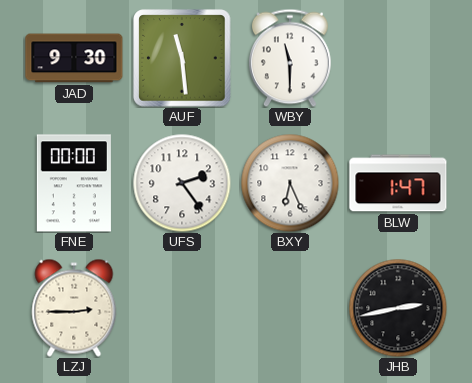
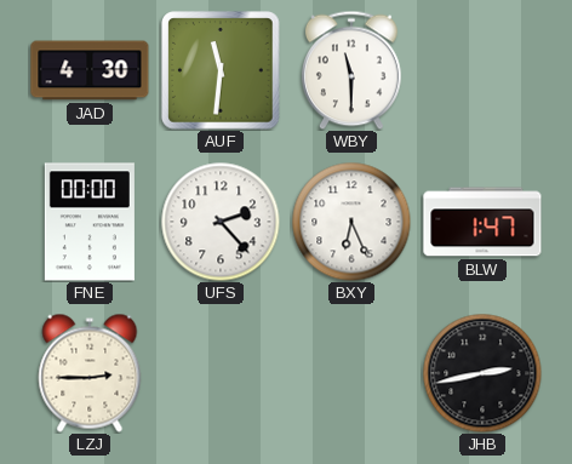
JAD: 9:30 -> 4:30 (90, 70)
AUF: 11:29 -> 11:31 (221, 70)
UFS: 2:24 -> 2:23 (221, 222)
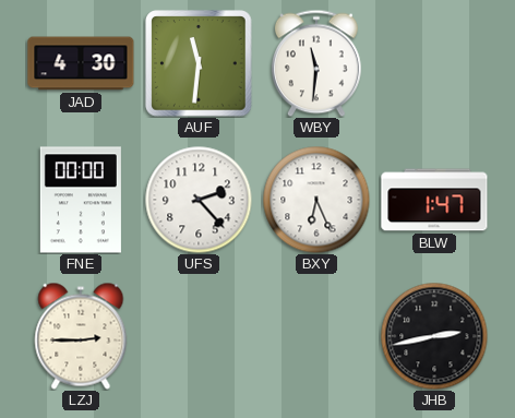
WBY: 11:30 -> 11:31 (316, 63)
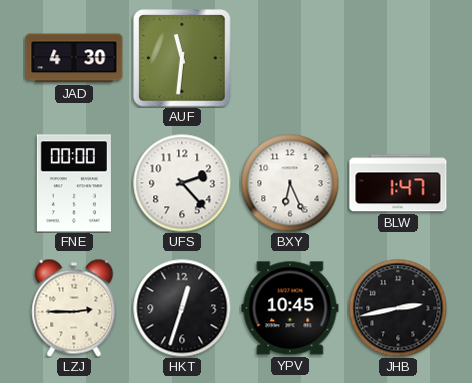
WBY: 11:31 -> none (316, 63)
HKT: none -> 12:33 (182, 308)
YPV: none -> 10:45 (290, 308)
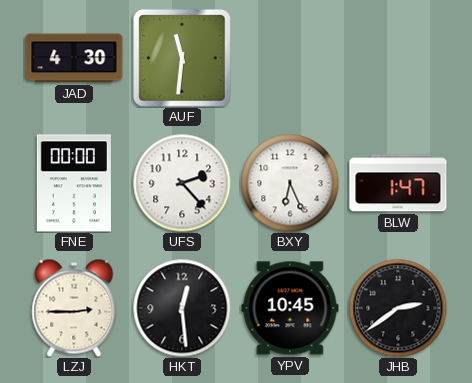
HKT: 12:33 -> 12:29 (182, 308)
JHB: 2:43 -> 2:39 (398, 308)
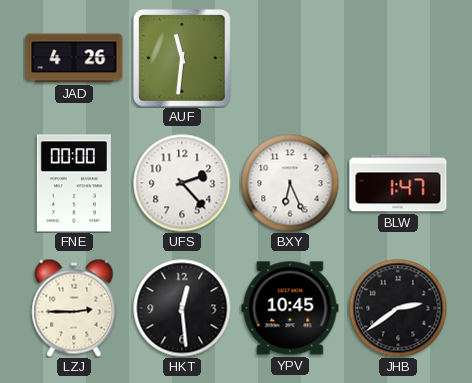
JAD: 4:30 -> 4:26 (74, 58)
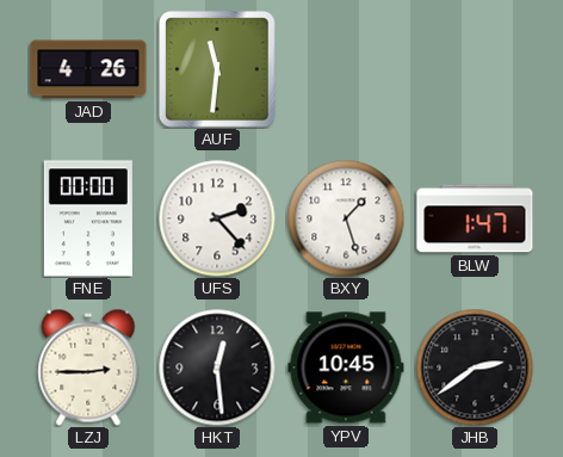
BXY: 6:26 -> 1:27 (346, 218)
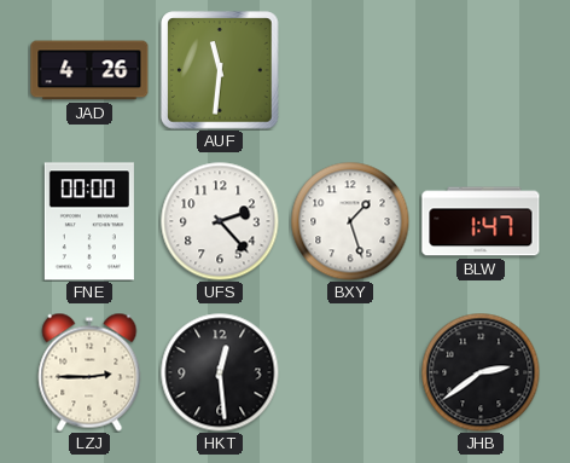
YPV: 10:45 -> none (346, 368)
